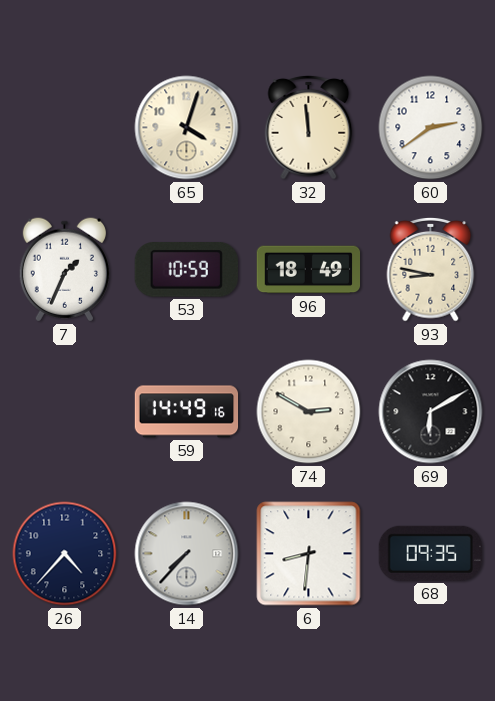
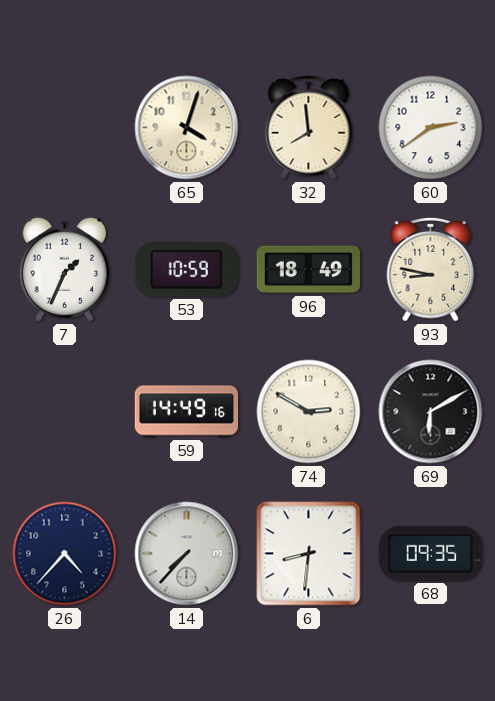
32: 11:59 -> 7:59 (309, 128)
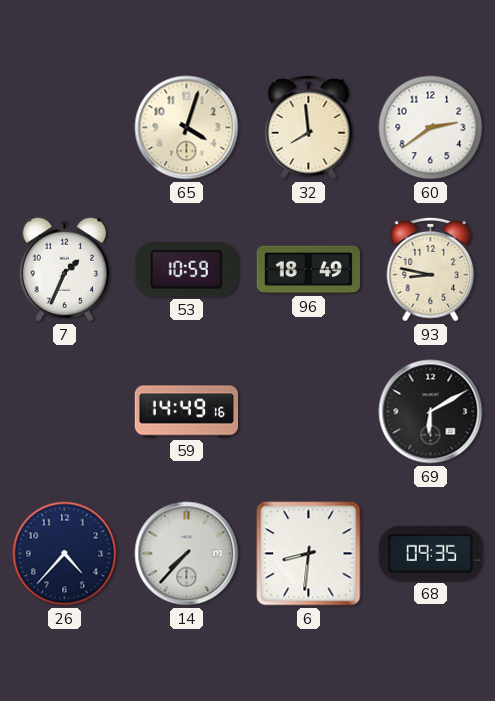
74: 2:50 -> none (309, 412)
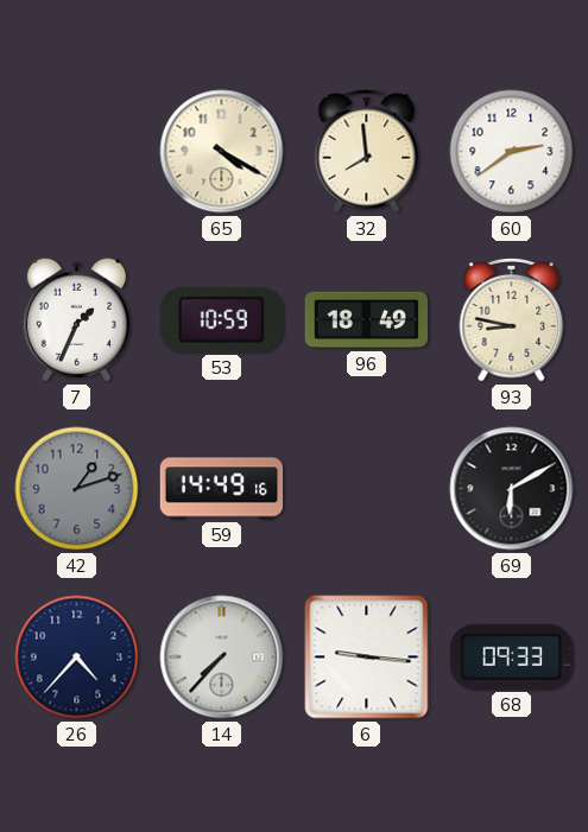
65: 4:03 -> 4:20 (222, 152)
42: none -> 1:12 (77, 489)
6: 8:31 -> 9:16 (367, 658)
68: 09:35 -> 09:33 (511, 656)
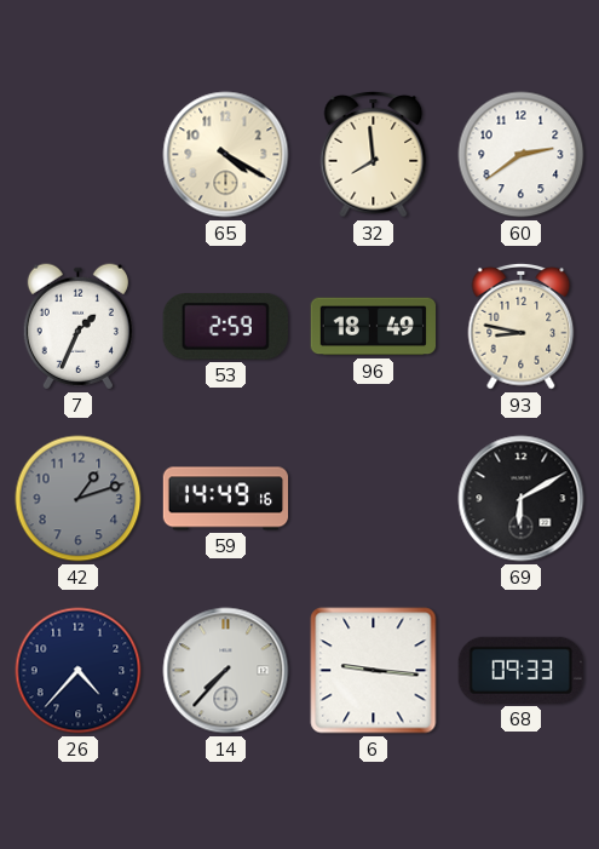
53: 10:59 -> 2:59 (225, 327)
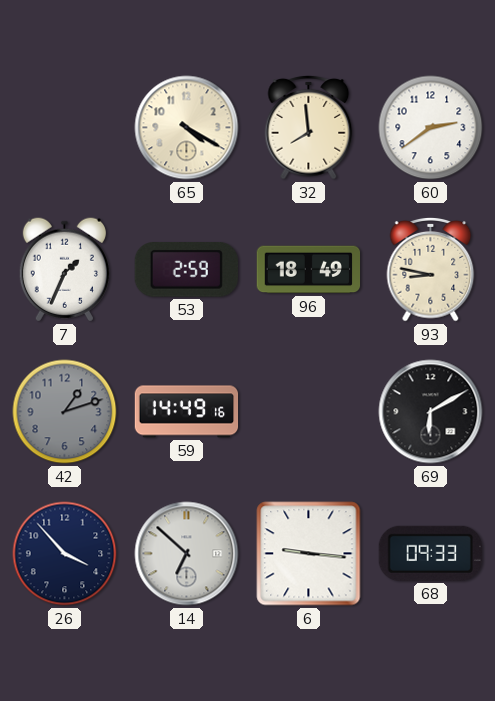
26: 4:37 -> 3:53 (65, 554)
14: 7:37 -> 6:52 (187, 554)
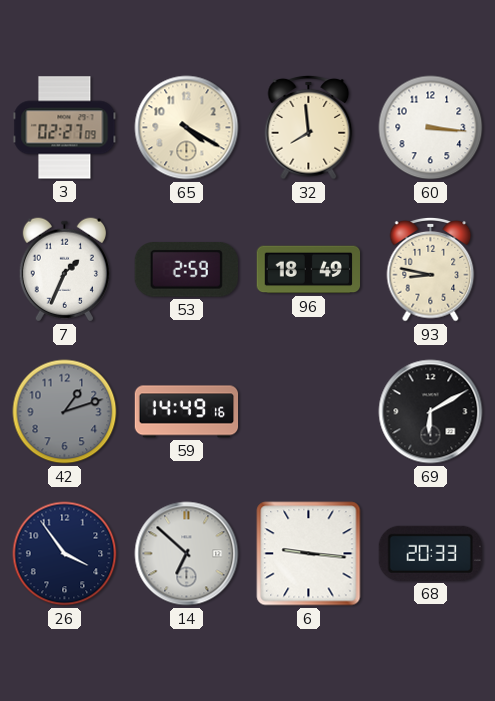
3: none -> 02:27 (65, 128)
60: 2:39 -> 3:16 (431, 128)
26: 3:53 -> 3:54 (65, 554)
68: 09:33 -> 20:33 (430, 553)
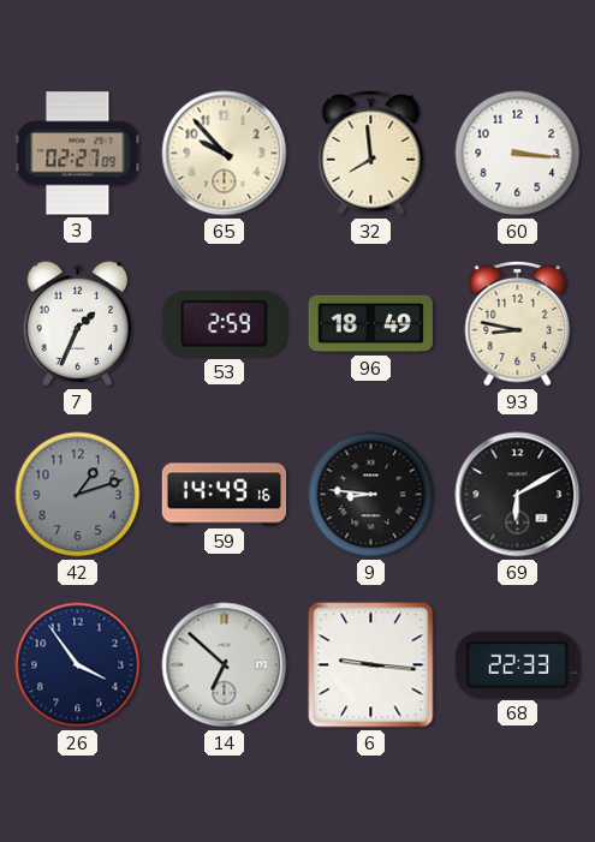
65: 4:20 -> 9:53 (225, 154)
9: none -> 8:46 (371, 495)
68: 20:33 -> 22:33 (517, 664)
